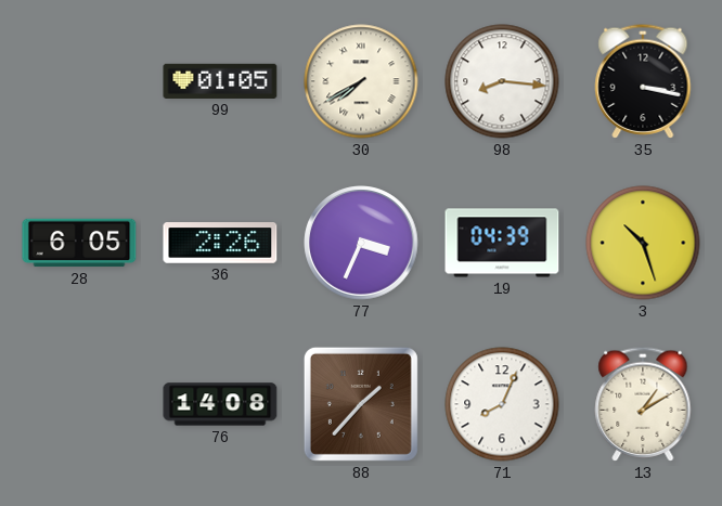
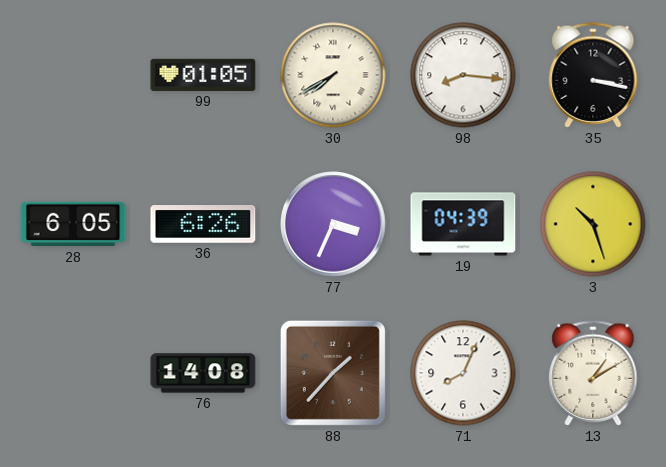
36: 2:26 -> 6:26 (203, 225)
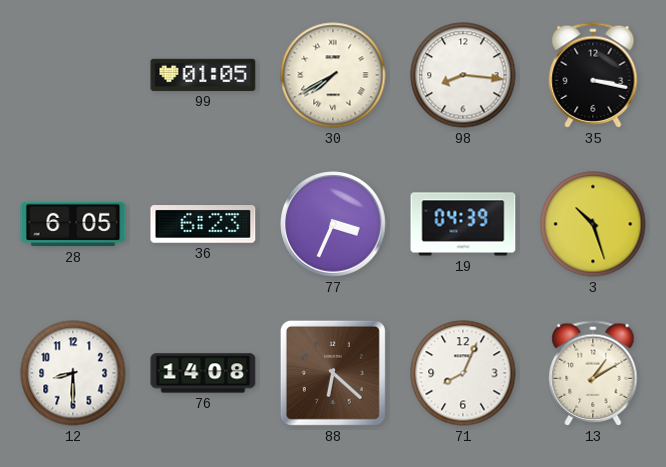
36: 6:26 -> 6:23 (203, 225)
12: none -> 8:30 (73, 373)
88: 1:37 -> 6:22 (333, 373)
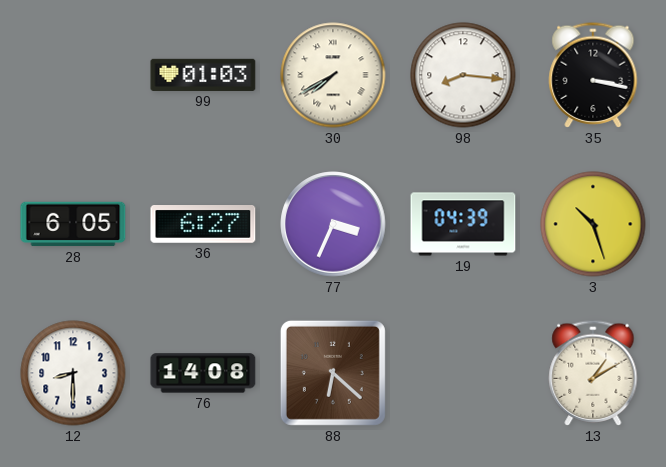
99: 01:05 -> 01:03 (203, 75)
36: 6:23 -> 6:27 (203, 225)
71: 8:04 -> none (463, 373)
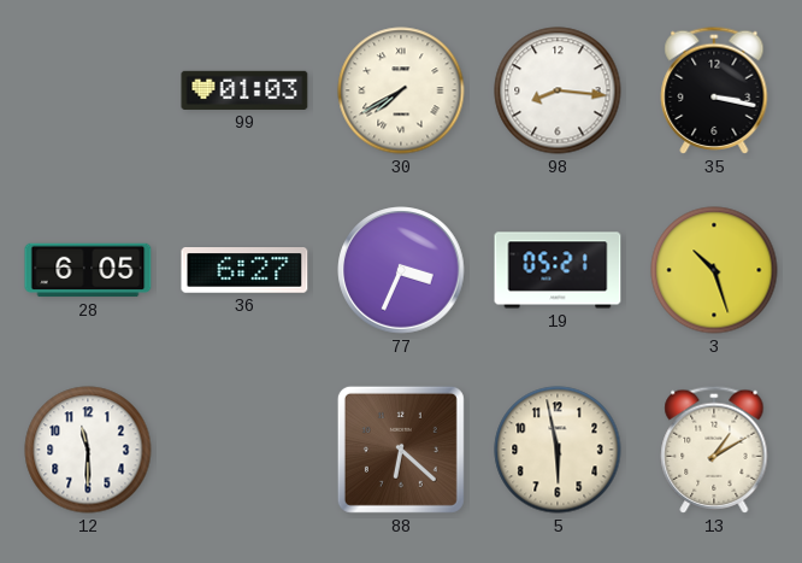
19: 04:39 -> 05:21 (558, 270)
12: 8:30 -> 11:30 (88, 450)
76: 14:08 -> none (203, 373)
5: none -> 5:58 (558, 450)
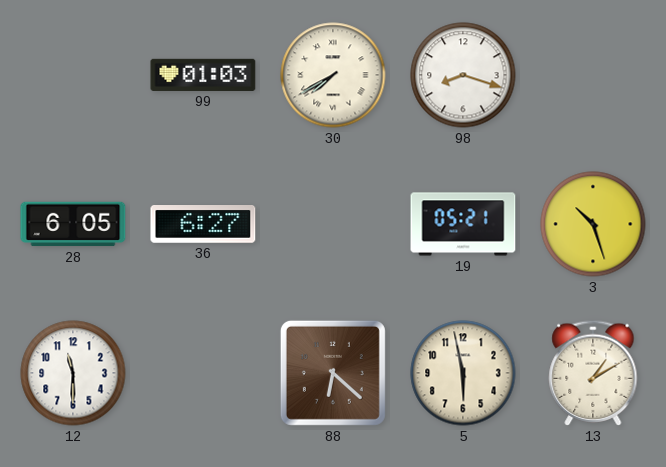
98: 8:16 -> 8:18 (463, 75)
35: 3:17 -> none (714, 90)
77: 3:34 -> none (401, 270)
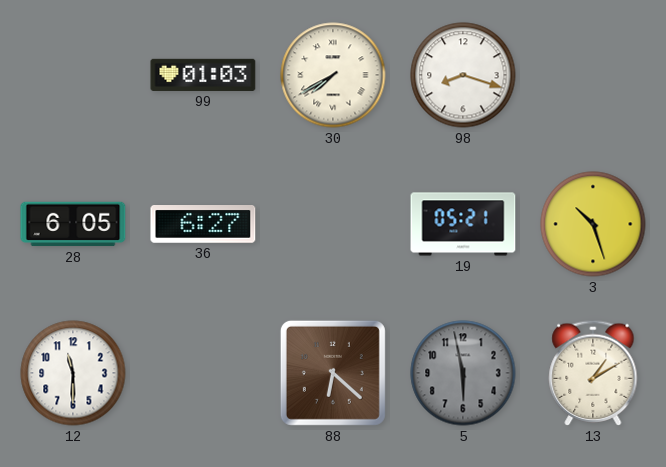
5 dial: cream -> grey (463, 373)
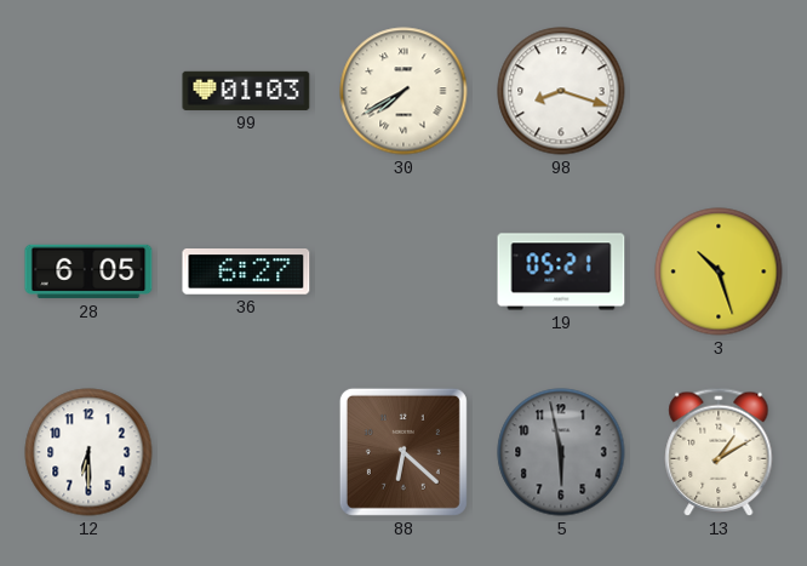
12: 11:30 -> 6:30 (88, 452)
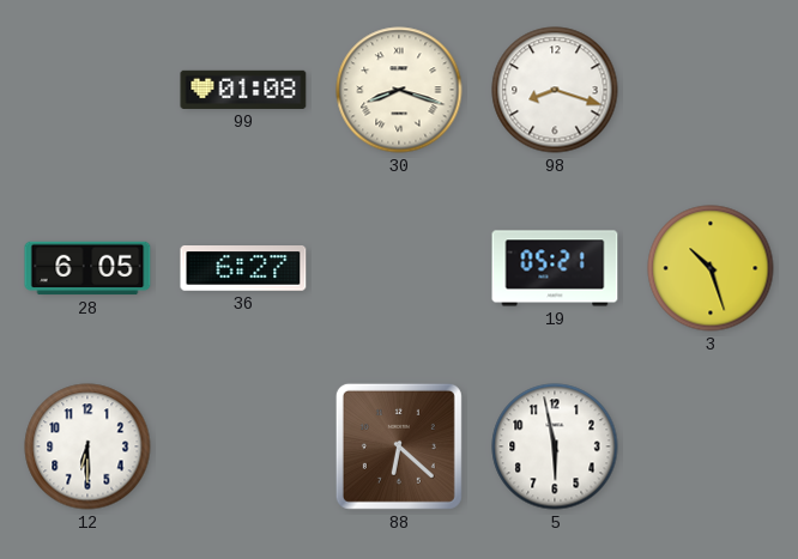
99: 01:03 -> 01:08 (243, 90)
30: 7:40 -> 8:18 (399, 90)
5 dial: grey -> white (555, 446)
13: 1:10 -> none (719, 452)
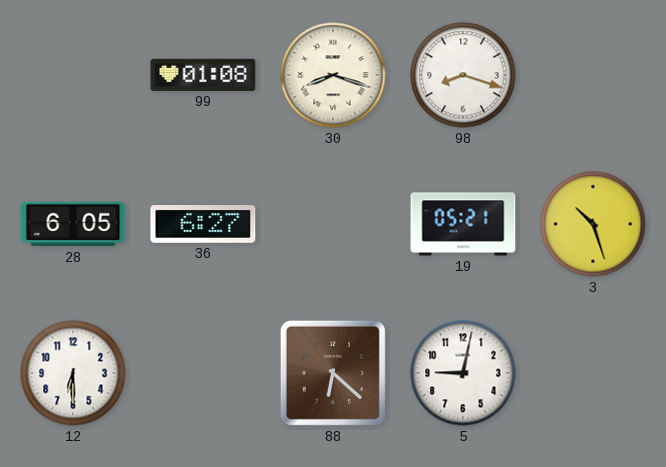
5: 5:58 -> 9:02 (463, 373)
